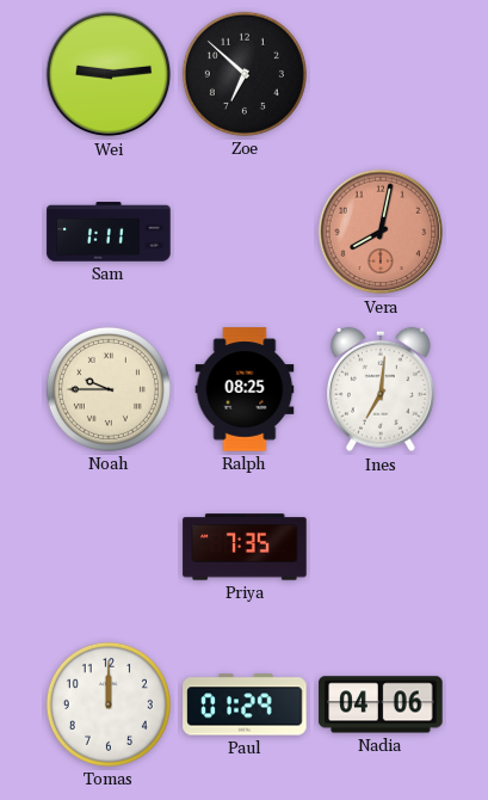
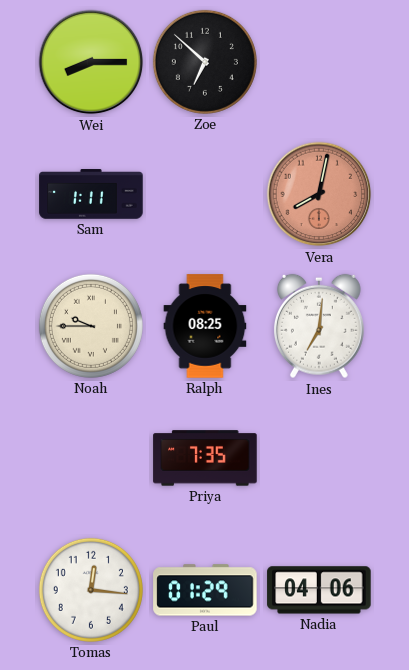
Wei: 9:14 -> 8:15 (91, 62)
Tomas: 12:00 -> 12:16 (91, 590)
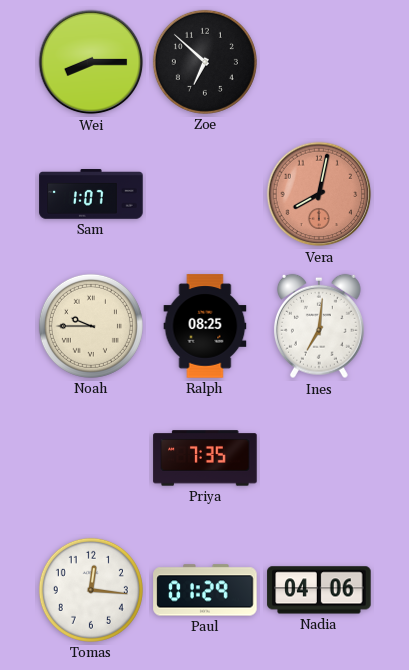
Sam: 1:11 -> 1:07 (91, 194)
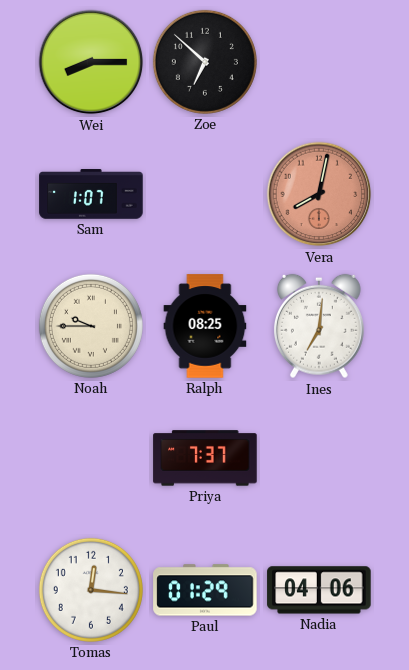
Priya: 7:35 -> 7:37 (205, 458)
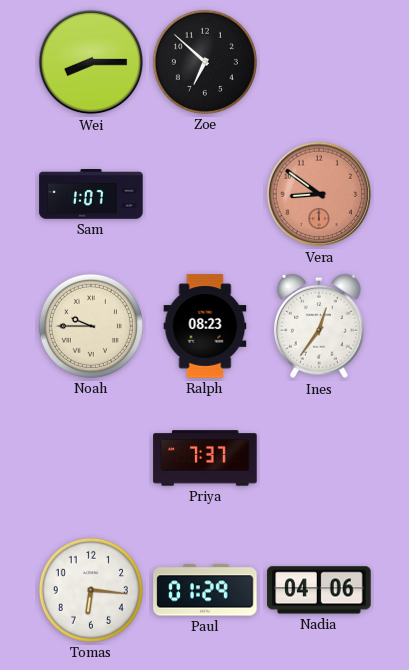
Vera: 8:02 -> 8:51 (319, 194)
Ralph: 08:25 -> 08:23 (205, 326)
Ines: 7:01 -> 12:36 (319, 326)
Tomas: 12:16 -> 6:16 (91, 590)
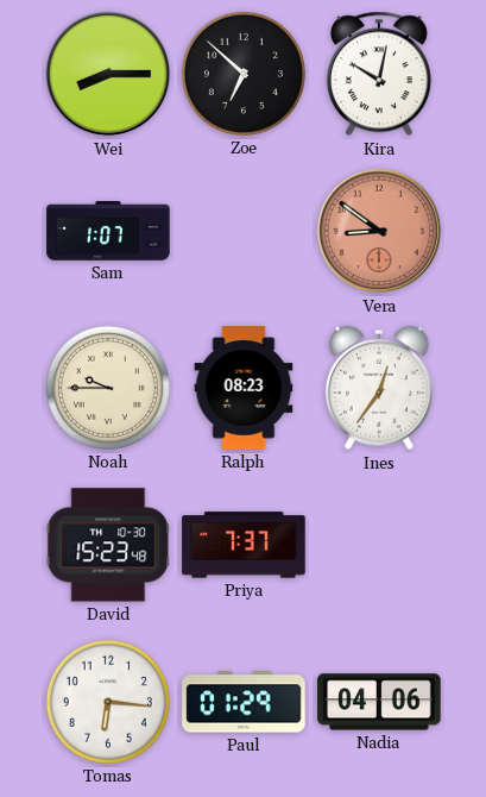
Kira: none -> 10:02 (379, 74)
David: none -> 15:23 (108, 545)
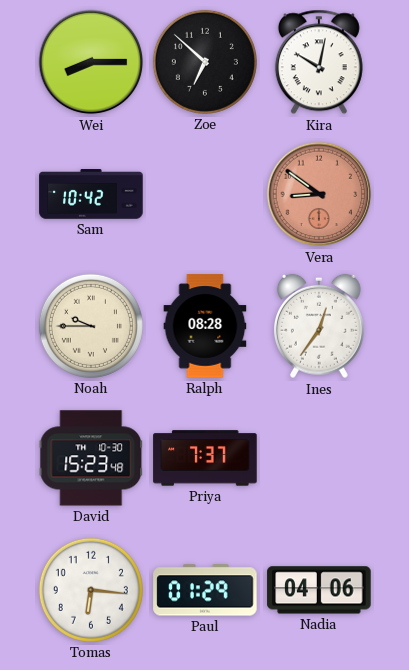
Sam: 1:07 -> 10:42 (91, 194)
Ralph: 08:23 -> 08:28 (205, 326)
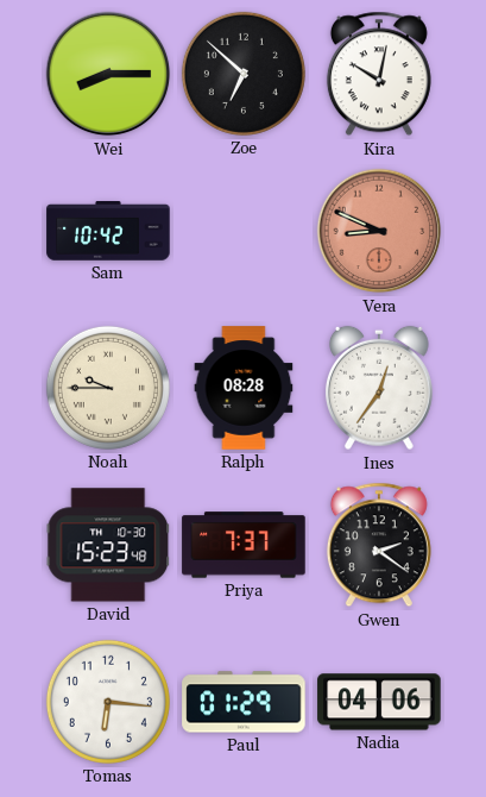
Vera: 8:51 -> 8:49 (379, 231)
Gwen: none -> 2:21 (379, 545)
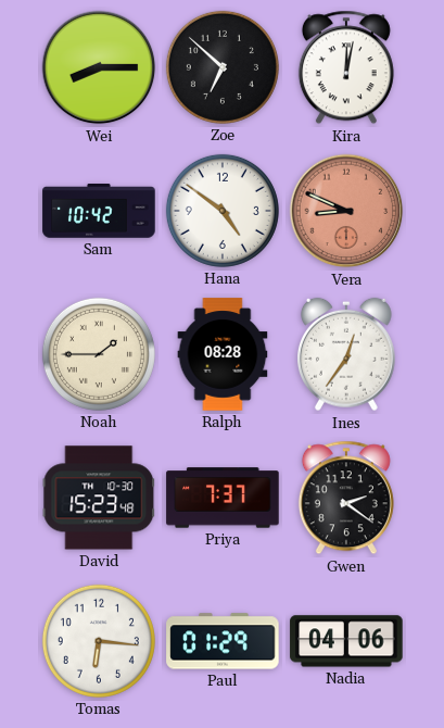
Kira: 10:02 -> 12:02 (346, 67)
Hana: none -> 4:51 (223, 211)
Noah: 9:45 -> 1:45 (99, 354)
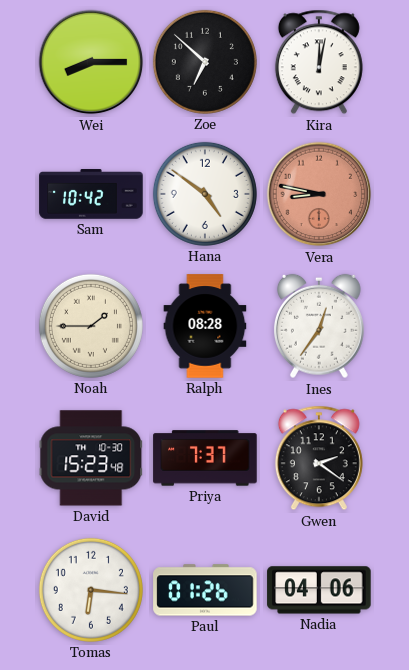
Vera: 8:49 -> 8:47 (319, 194)
Paul: 01:29 -> 01:26 (205, 590)
